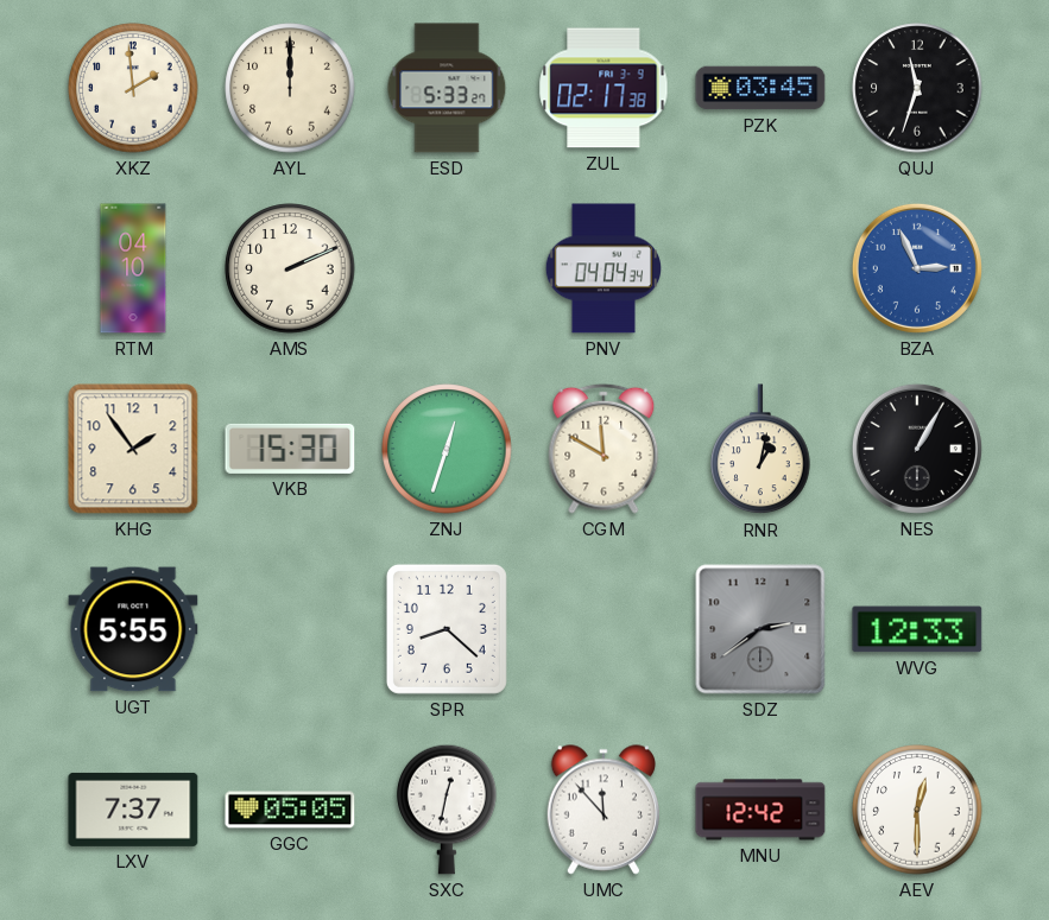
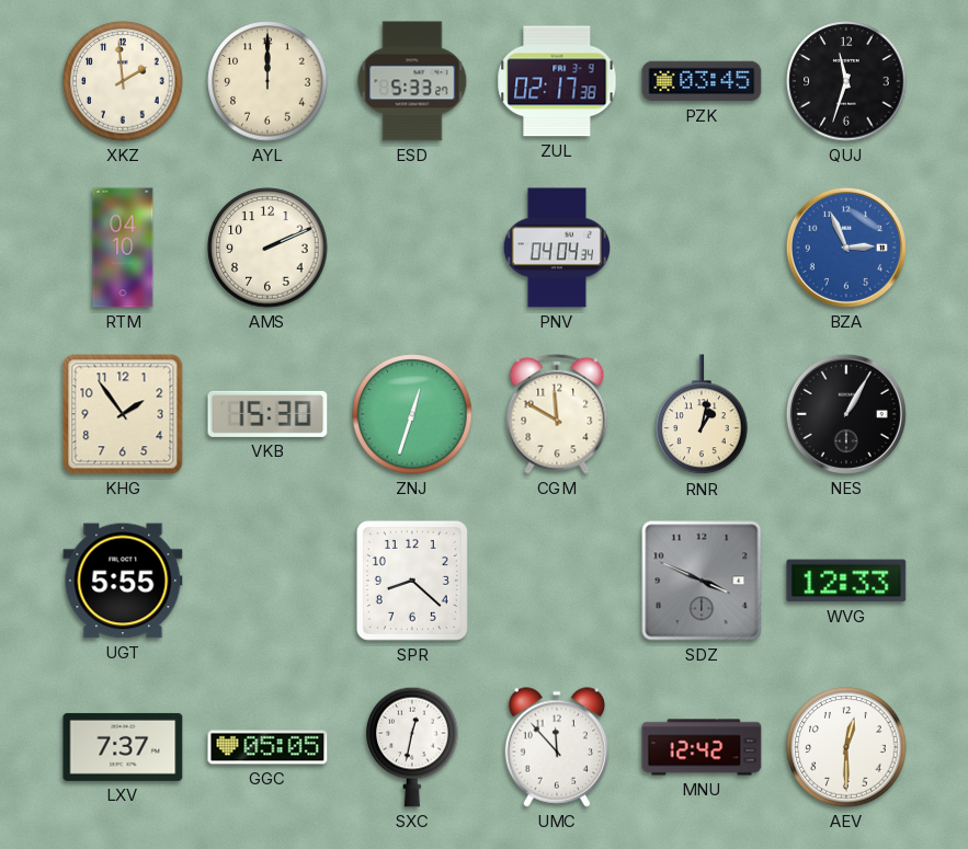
SDZ: 2:39 -> 3:49 (702, 581)
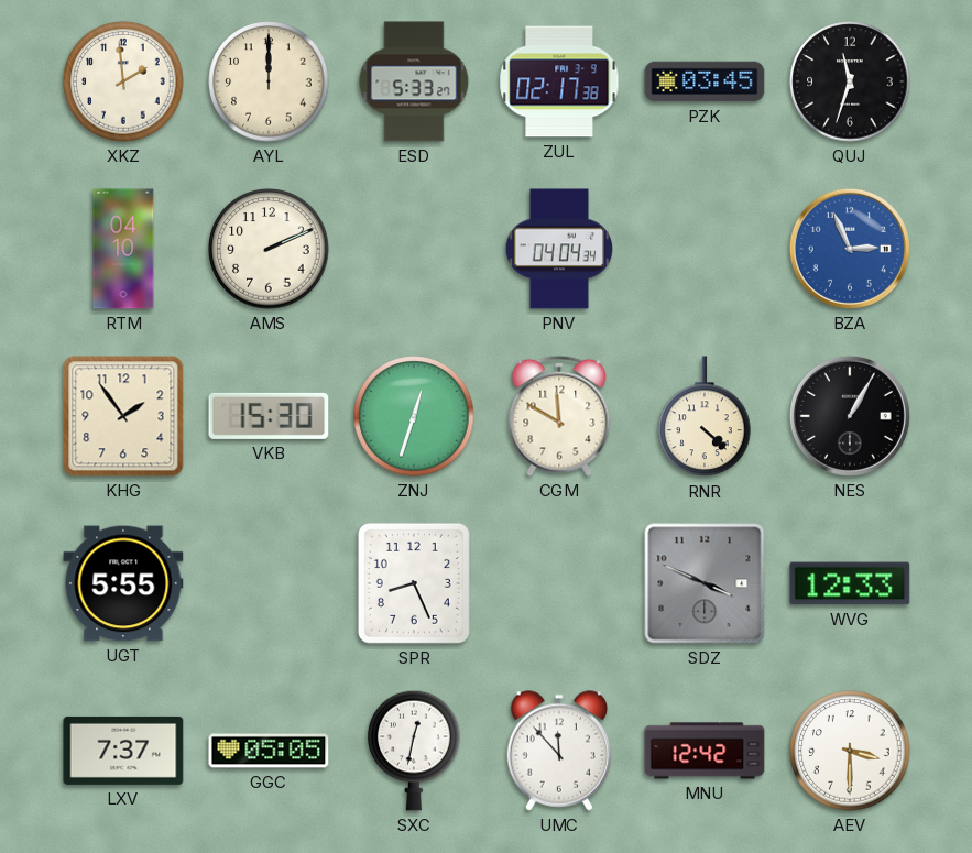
RNR: 1:02 -> 4:22 (705, 417)
SPR: 8:22 -> 8:26 (414, 583)
AEV: 12:30 -> 3:30 (850, 751)
